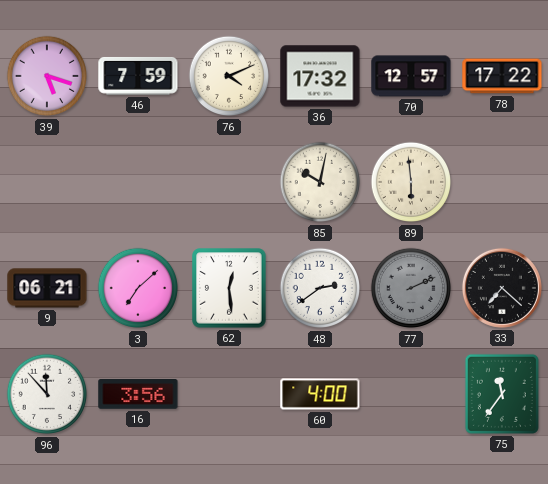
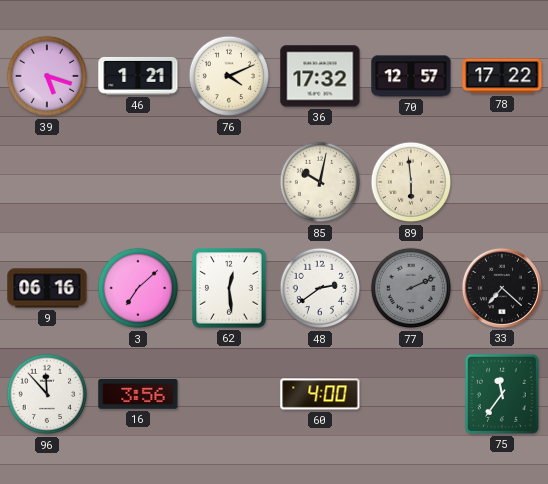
46: 7:59 -> 1:21 (138, 76)
9: 06:21 -> 06:16 (47, 288)
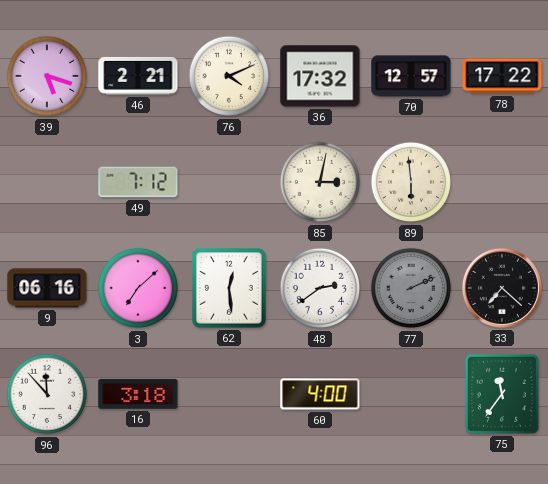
46: 1:21 -> 2:21 (138, 76)
49: none -> 7:12 (138, 182)
85: 10:02 -> 3:02 (320, 182)
16: 3:56 -> 3:18 (138, 394)
